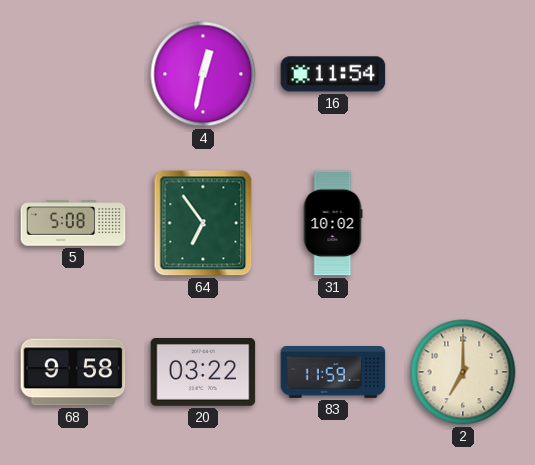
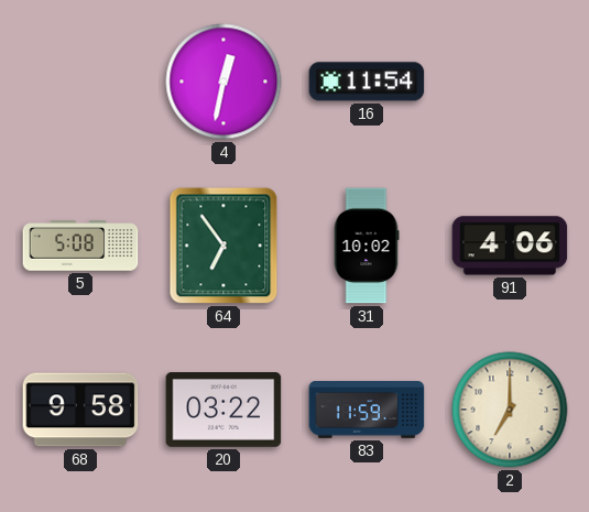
91: none -> 4:06 (510, 246)
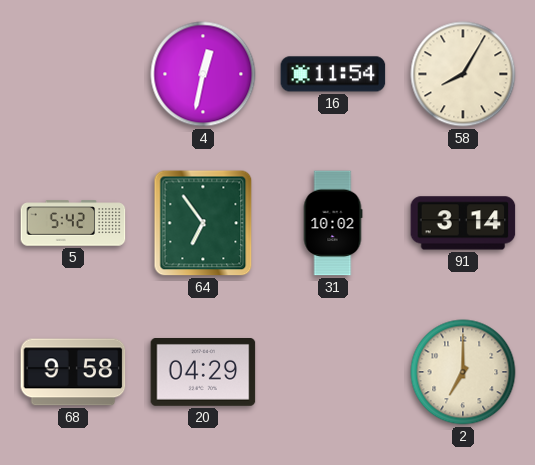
58: none -> 8:05 (463, 74)
5: 5:08 -> 5:42 (73, 223)
91: 4:06 -> 3:14 (463, 223)
20: 03:22 -> 04:29 (203, 373)
83: 11:59 -> none (367, 410)
